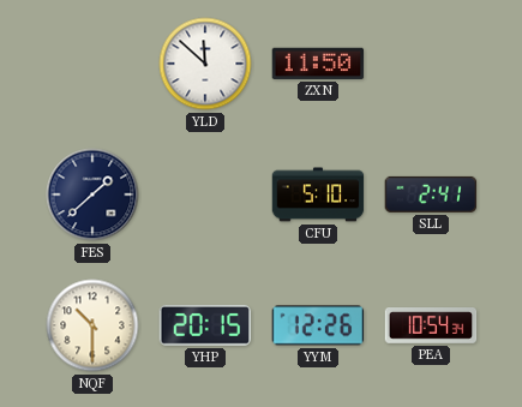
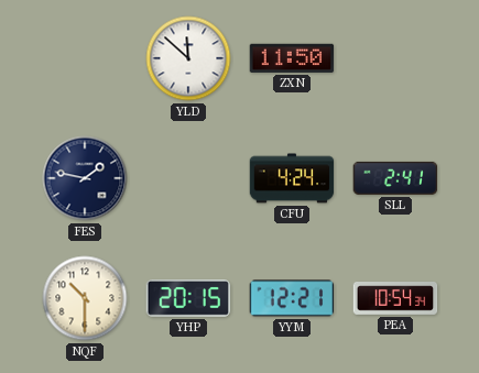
FES: 1:38 -> 1:47 (85, 178)
CFU: 5:10 -> 4:24 (292, 178)
YYM: 12:26 -> 12:21 (292, 298)
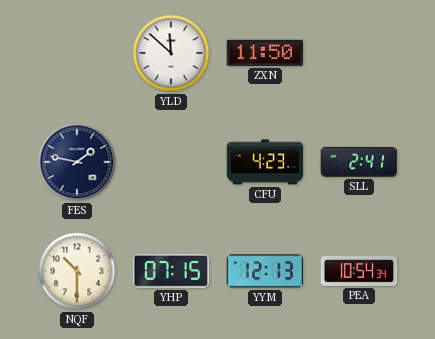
CFU: 4:24 -> 4:23 (265, 162)
YHP: 20:15 -> 07:15 (171, 271)
YYM: 12:21 -> 12:13 (265, 271)
